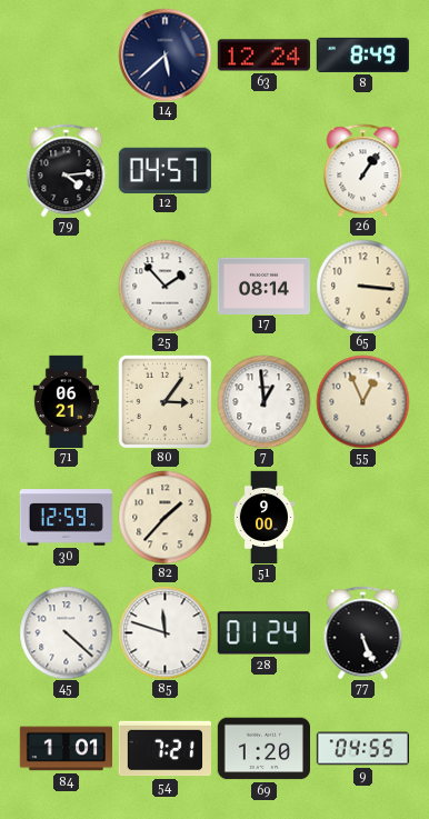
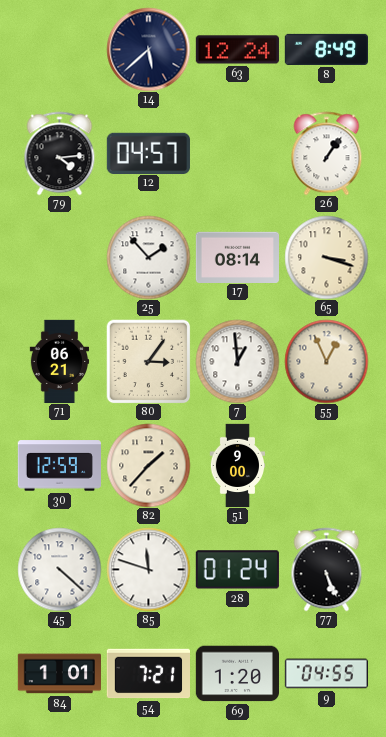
65: 3:16 -> 3:18 (326, 257)
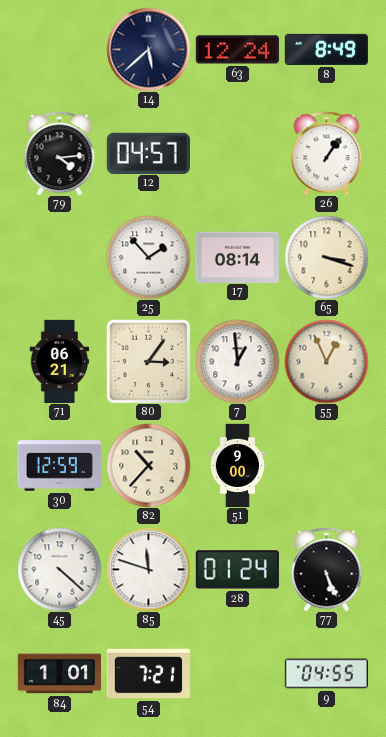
82: 1:37 -> 10:37 (148, 465)
69: 1:20 -> none (237, 674)
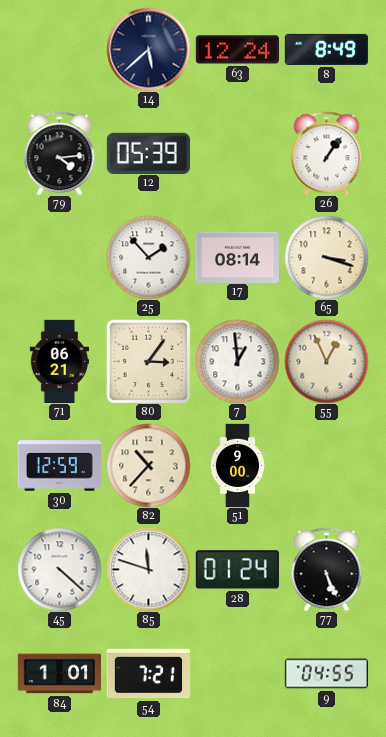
12: 04:57 -> 05:39 (148, 153)
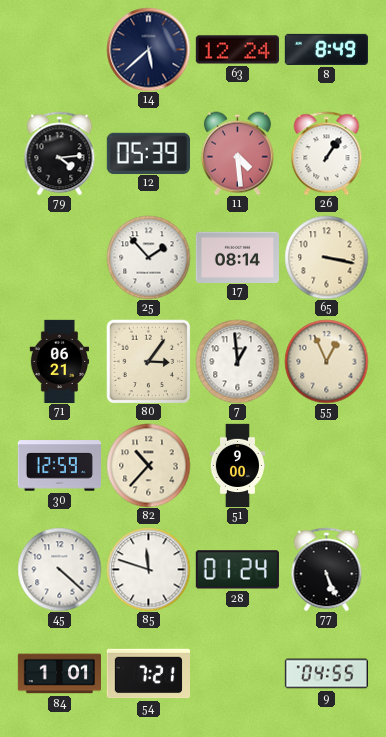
11: none -> 4:29 (237, 153)
65: 3:18 -> 3:17 (326, 257)
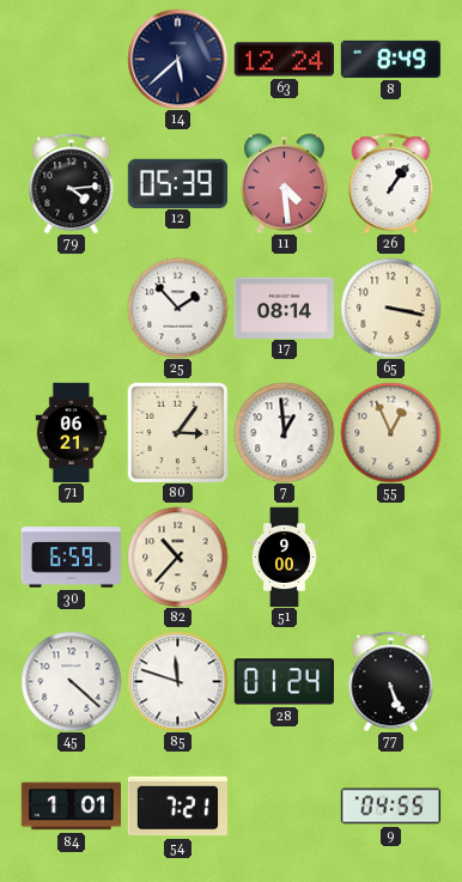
30: 12:59 -> 6:59 (71, 558)
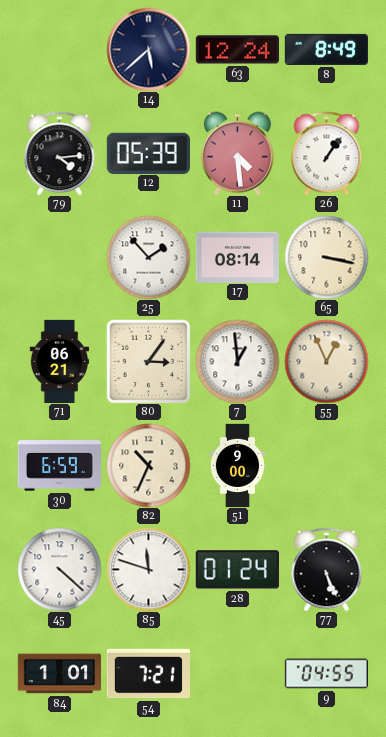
82: 10:37 -> 10:34 (148, 465)
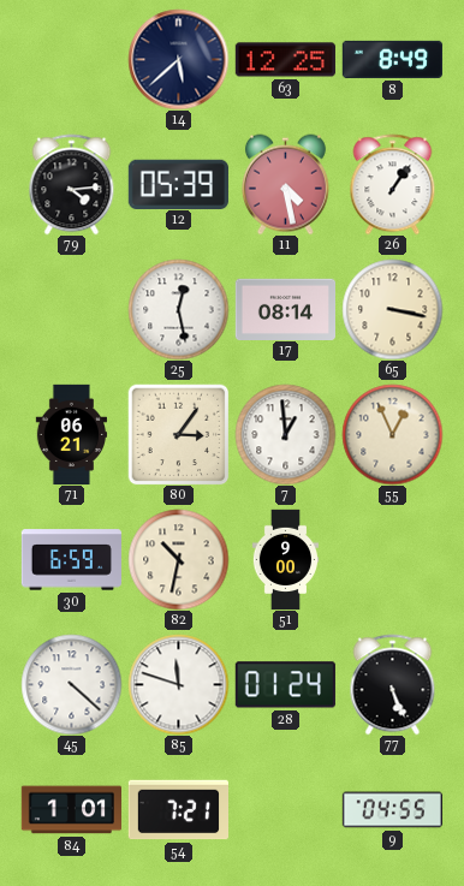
63: 12:24 -> 12:25 (285, 60)
11: 4:29 -> 4:28 (285, 184)
25: 1:53 -> 12:28 (178, 309)
82: 10:34 -> 10:32 (178, 559)
